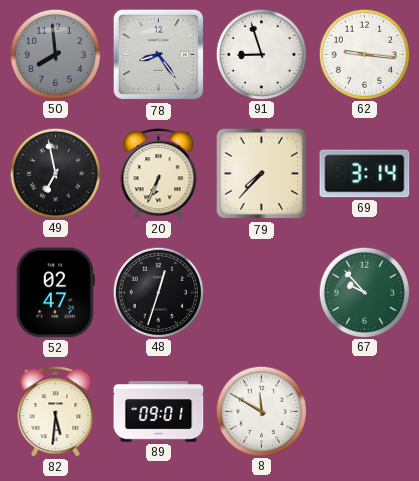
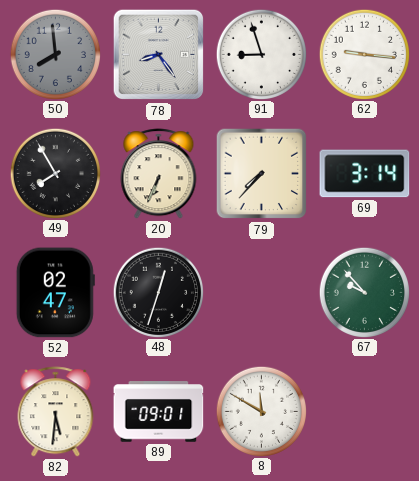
49: 6:58 -> 7:55 (55, 173)
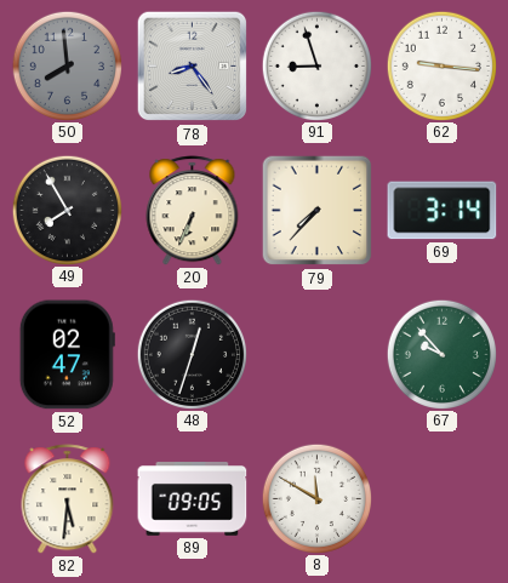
89: 09:01 -> 09:05 (193, 499)
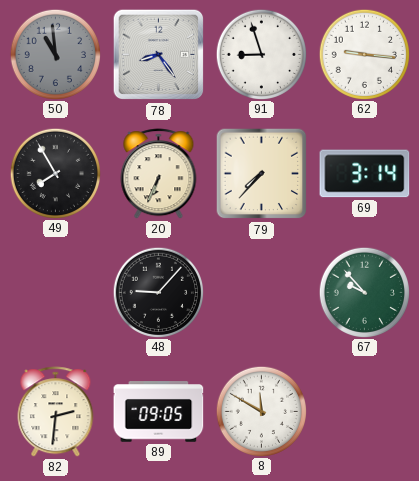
50: 7:59 -> 10:59 (55, 54)
52: 02:47 -> none (67, 355)
48: 12:33 -> 9:07 (158, 292)
82: 5:31 -> 2:31 (56, 412)
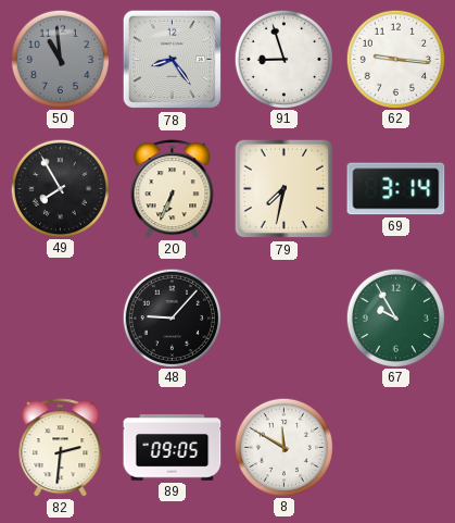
79: 7:37 -> 7:32 (285, 189)
67: 9:53 -> 9:55 (395, 317)
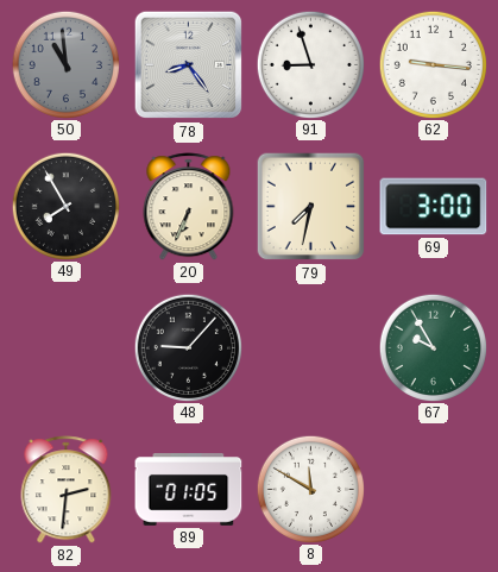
69: 3:14 -> 3:00 (434, 207)
89: 09:05 -> 01:05 (189, 490)
